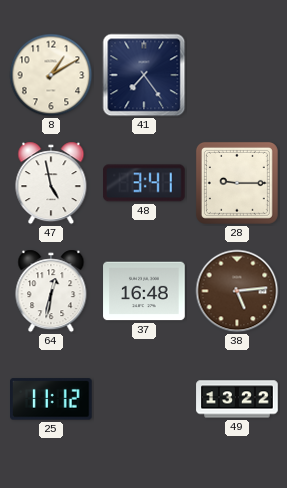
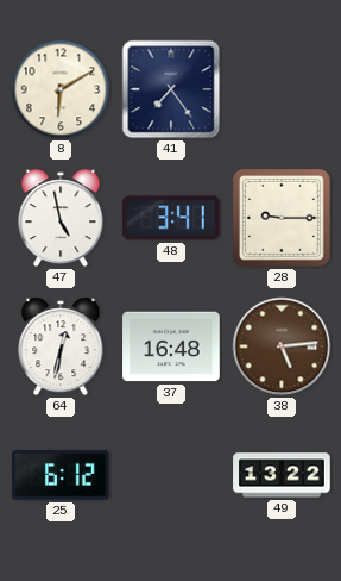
8: 1:10 -> 6:10 (61, 89)
25: 11:12 -> 6:12 (62, 475)
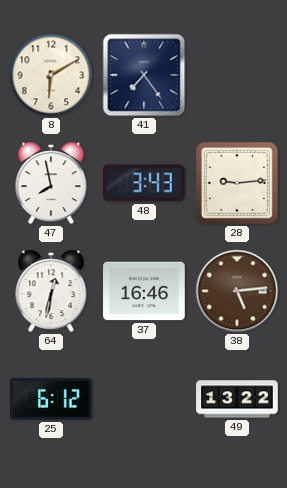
47: 4:58 -> 7:58 (51, 183)
48: 3:41 -> 3:43 (145, 183)
28: 9:15 -> 9:14 (237, 183)
37: 16:48 -> 16:46 (144, 291)
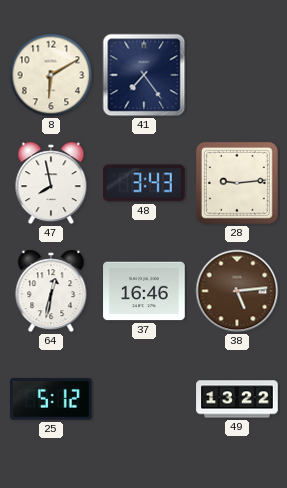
25: 6:12 -> 5:12 (52, 399)
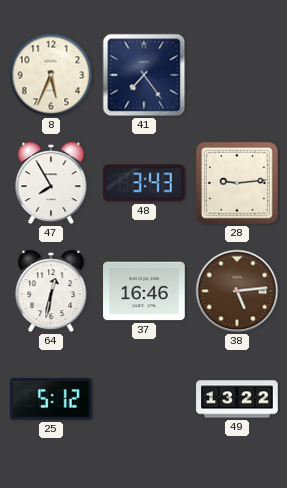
8: 6:10 -> 5:34 (51, 75)
47: 7:58 -> 7:55 (51, 183)
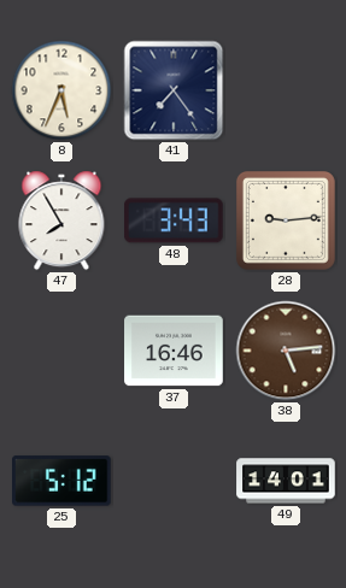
64: 12:32 -> none (51, 291)
49: 13:22 -> 14:01 (286, 481)
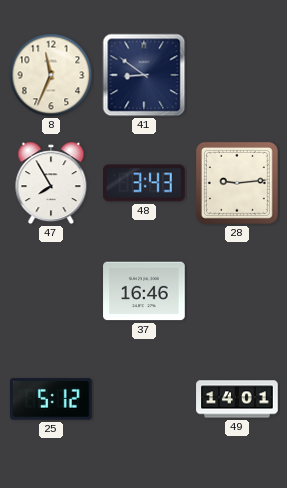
8: 5:34 -> 11:34 (51, 75)
41: 7:24 -> 8:51 (144, 75)
38: 5:14 -> none (286, 351)
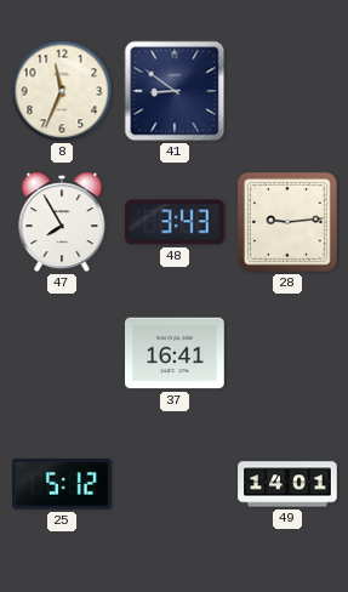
37: 16:46 -> 16:41 (175, 353)
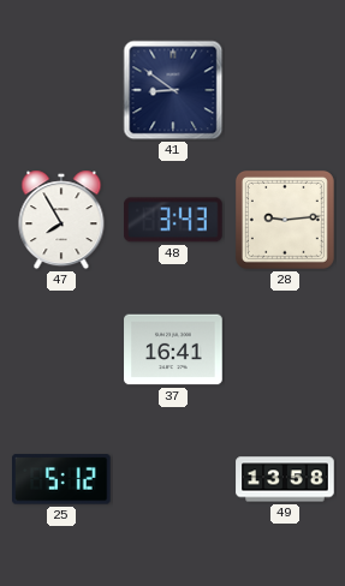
8: 11:34 -> none (62, 91)
49: 14:01 -> 13:58 (285, 479)
